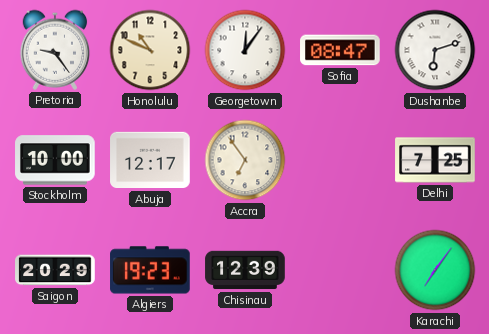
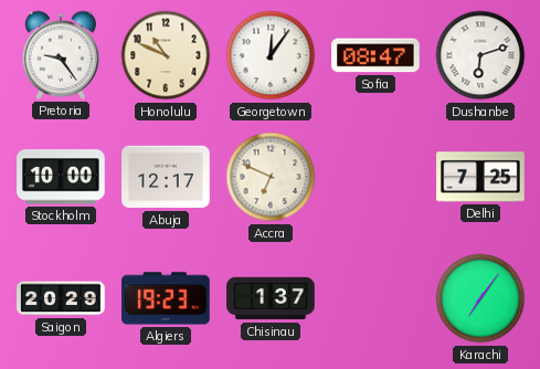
Accra: 6:54 -> 6:49 (271, 177)
Chisinau: 12:39 -> 1:37 (271, 298)
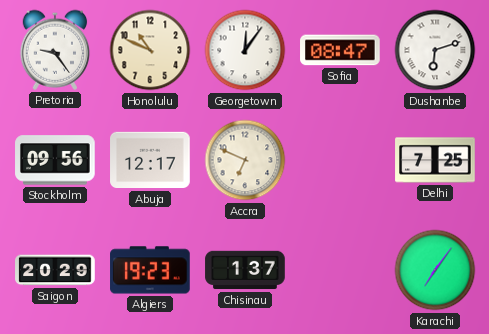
Stockholm: 10:00 -> 09:56 (55, 160)
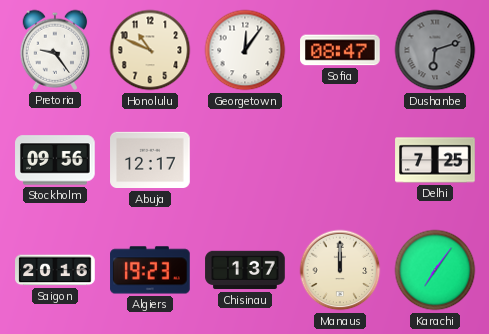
Dushanbe dial: white -> grey (435, 50)
Accra: 6:49 -> none (245, 160)
Saigon: 20:29 -> 20:16 (55, 270)
Manaus: none -> 12:00 (340, 270)
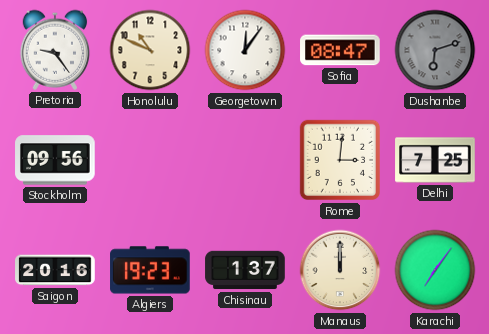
Abuja: 12:17 -> none (150, 160)
Rome: none -> 3:01 (340, 160)
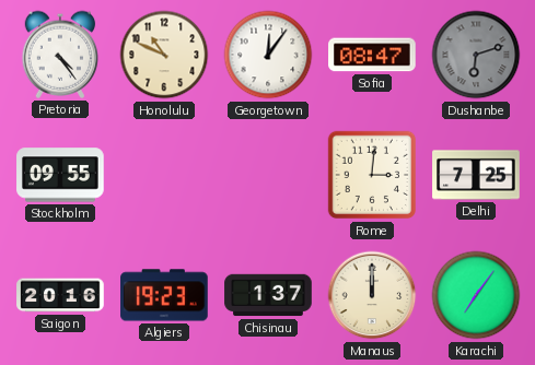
Pretoria: 9:24 -> 4:24 (60, 55)
Stockholm: 09:56 -> 09:55 (60, 175)
